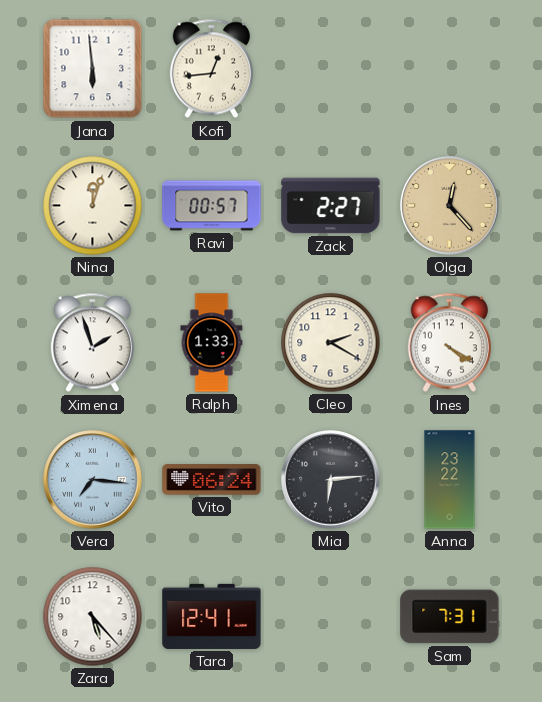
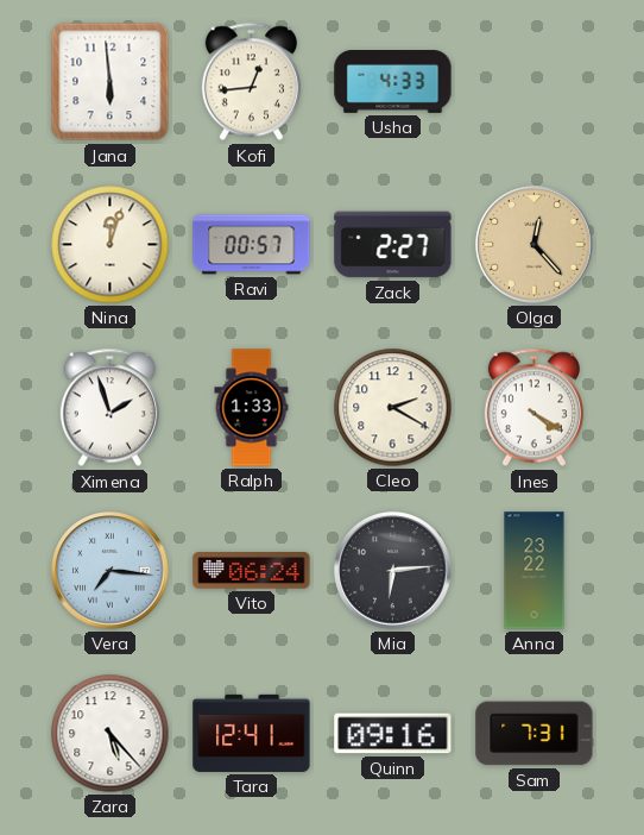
Usha: none -> 4:33 (393, 82)
Quinn: none -> 09:16 (393, 734)
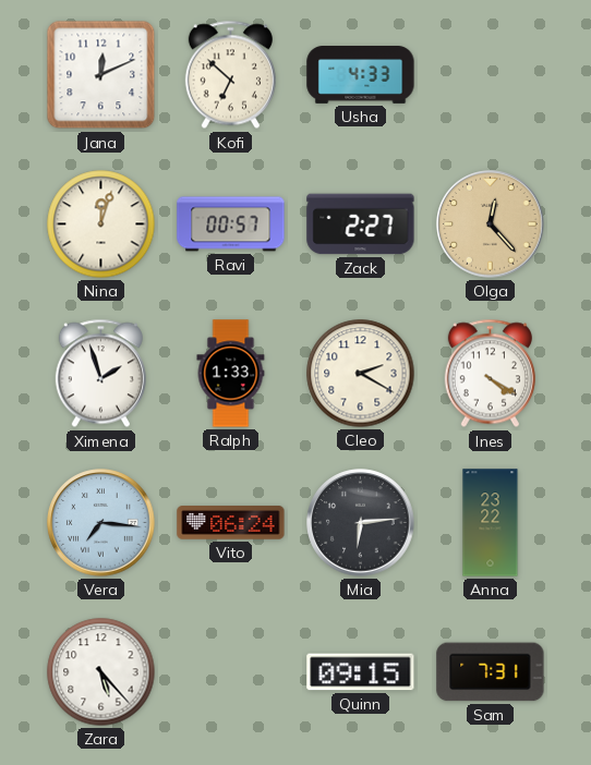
Jana: 5:59 -> 12:11 (101, 75)
Kofi: 12:44 -> 6:52 (230, 75)
Tara: 12:41 -> none (252, 733)
Quinn: 09:16 -> 09:15 (361, 672)
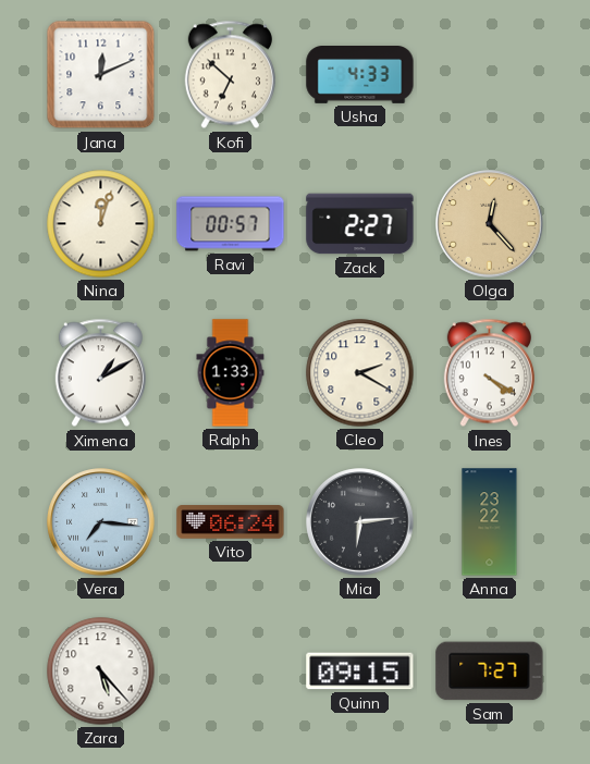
Ximena: 1:57 -> 1:10 (100, 373)
Sam: 7:31 -> 7:27 (490, 671)
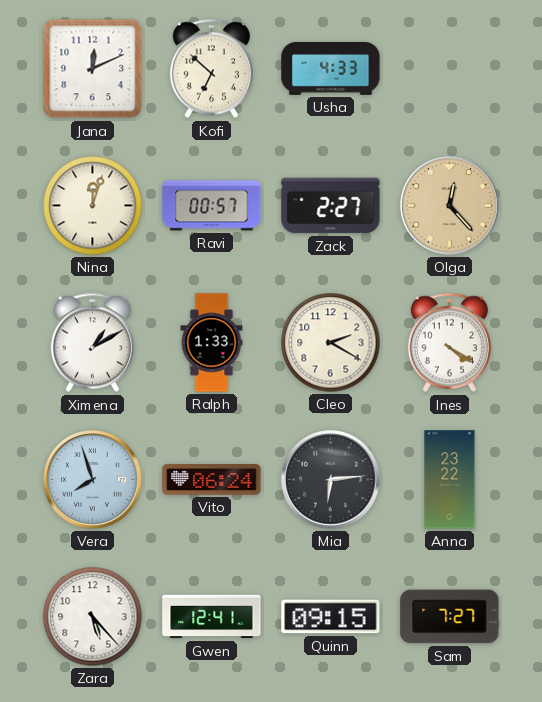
Vera: 7:16 -> 7:57 (93, 480)
Gwen: none -> 12:41 (212, 617)
